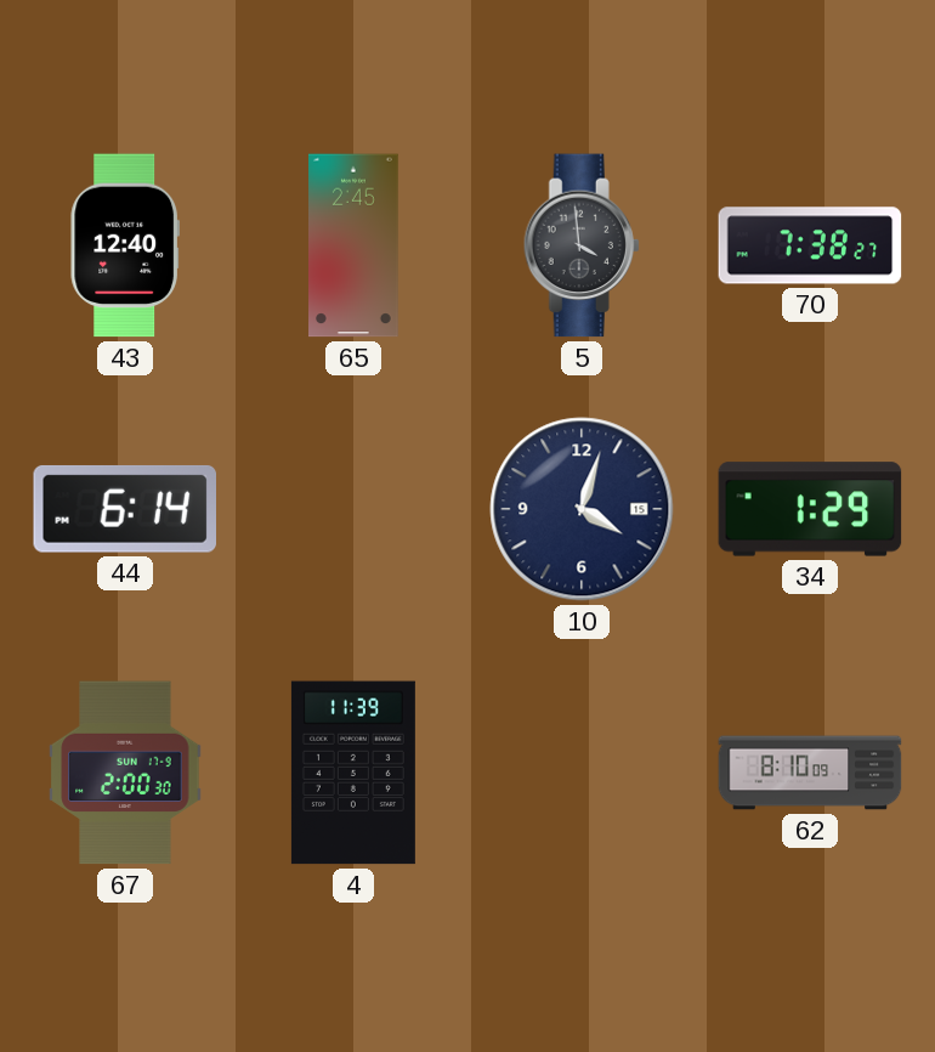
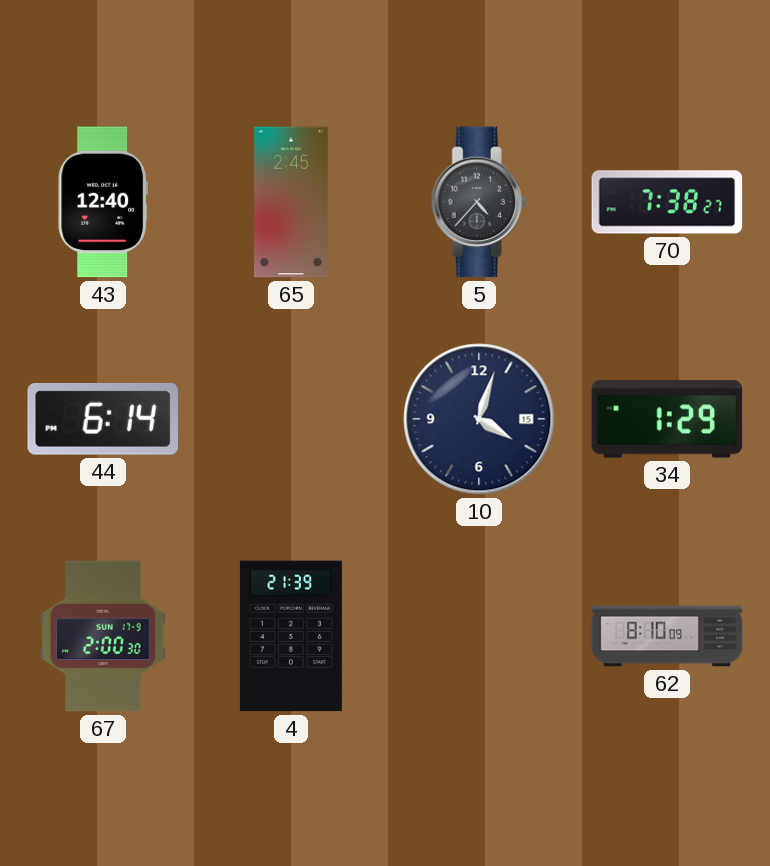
5: 3:59 -> 4:37 (479, 202)
4: 11:39 -> 21:39 (291, 636)
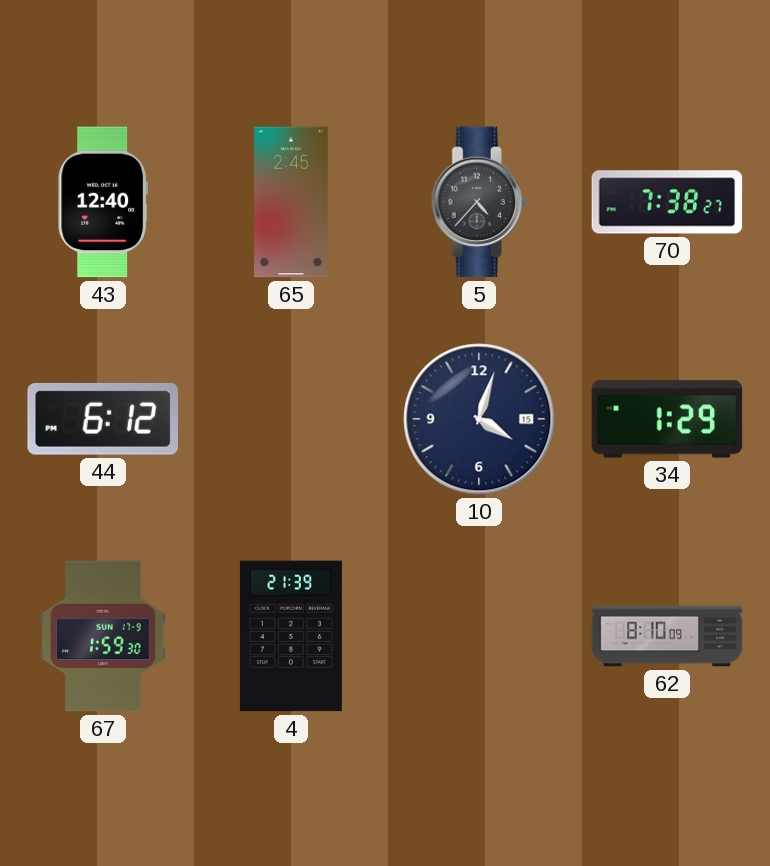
44: 6:14 -> 6:12 (102, 419)
67: 2:00 -> 1:59 (103, 636)
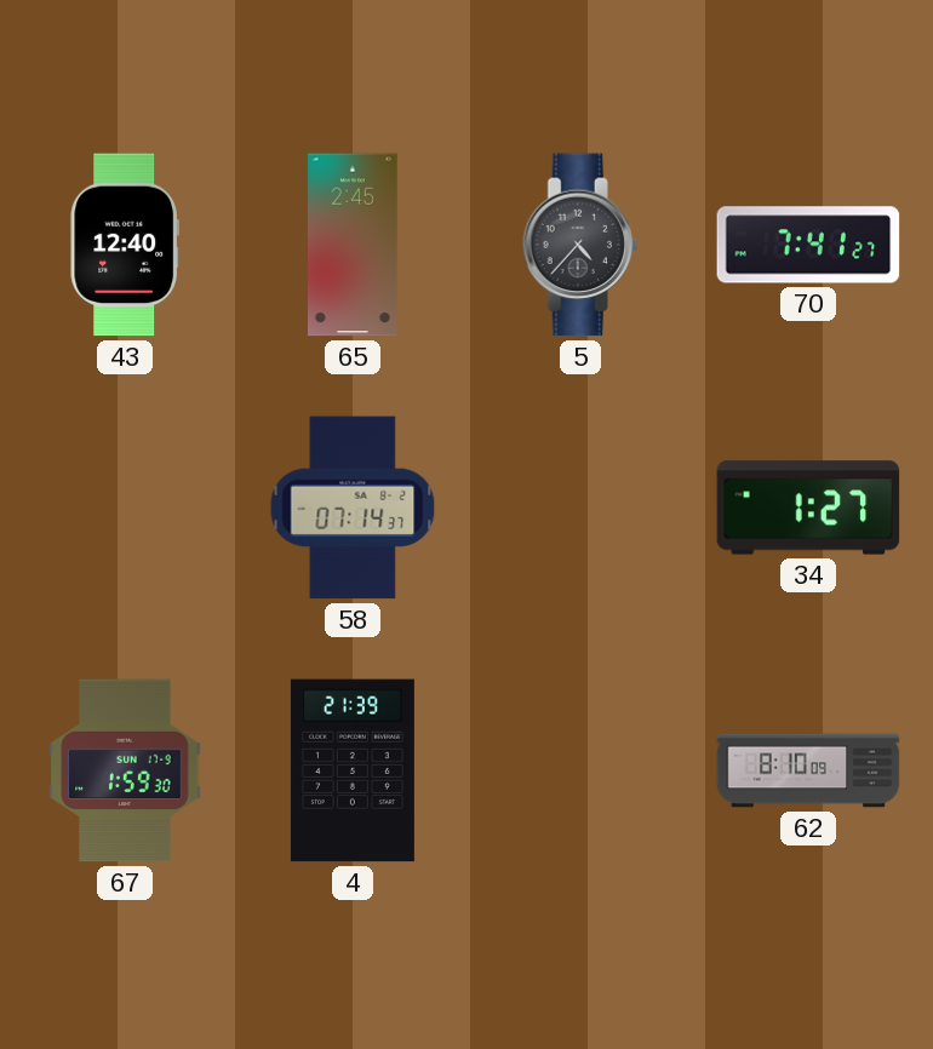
70: 7:38 -> 7:41 (808, 245)
44: 6:12 -> none (102, 419)
58: none -> 07:14 (353, 508)
10: 4:03 -> none (479, 419)
34: 1:29 -> 1:27 (808, 508)
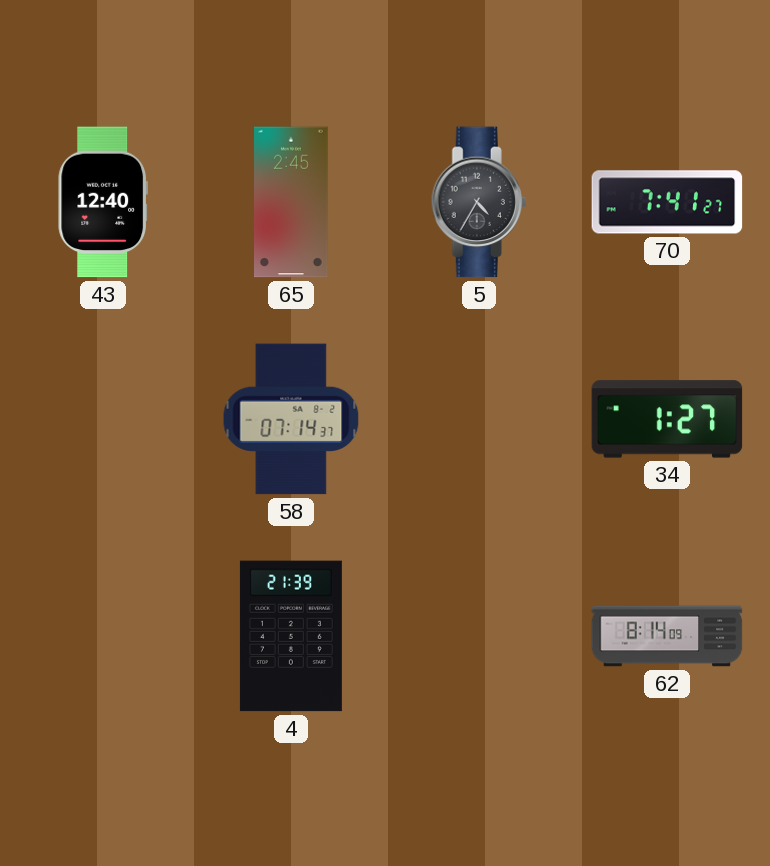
5: 4:37 -> 4:35 (479, 202)
67: 1:59 -> none (125, 770)
62: 8:10 -> 8:14 (667, 636)
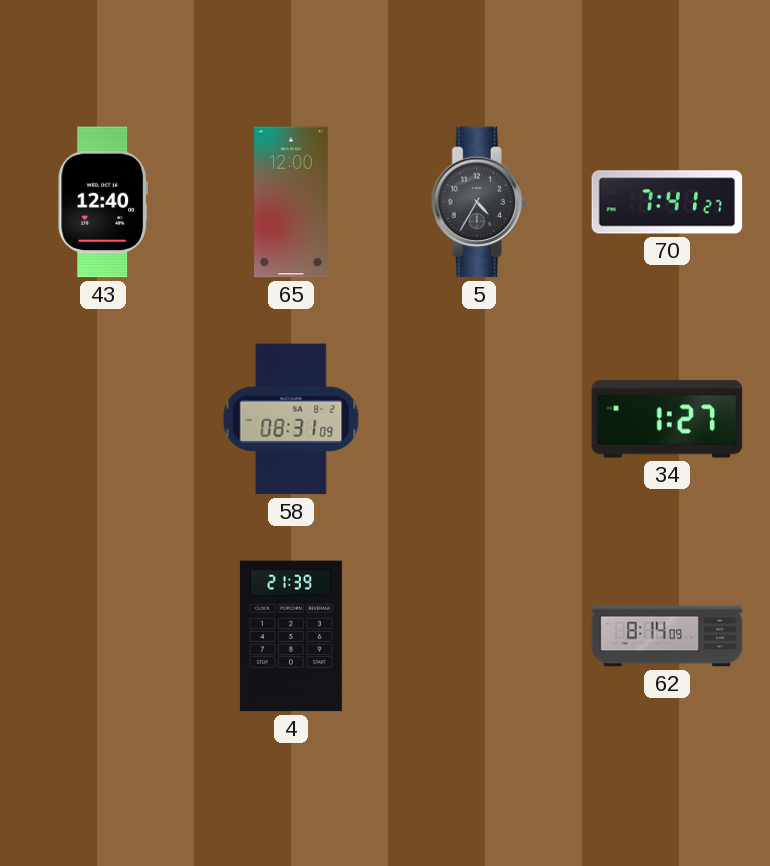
65: 2:45 -> 12:00 (292, 202)
58: 07:14 -> 08:31 (291, 419)
